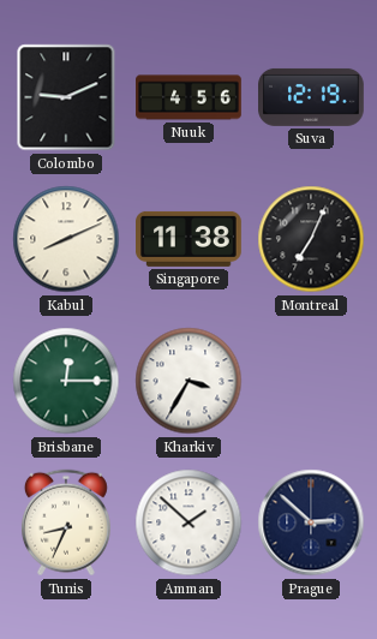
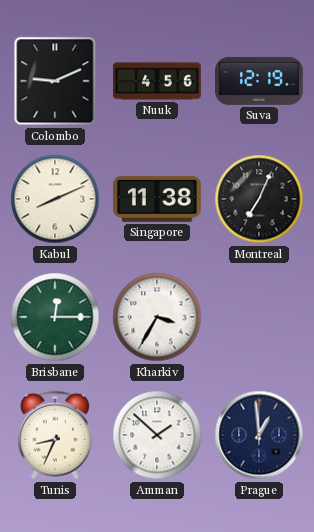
Prague: 2:52 -> 12:59 (259, 435)
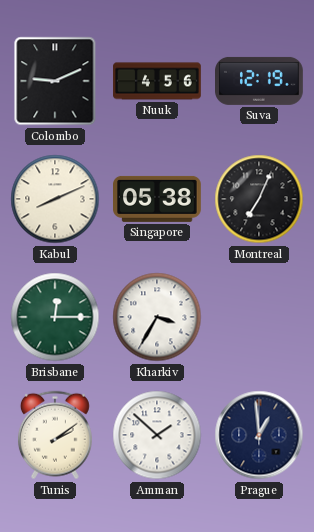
Singapore: 11:38 -> 05:38 (158, 199)
Tunis: 8:34 -> 2:09 (55, 435)
